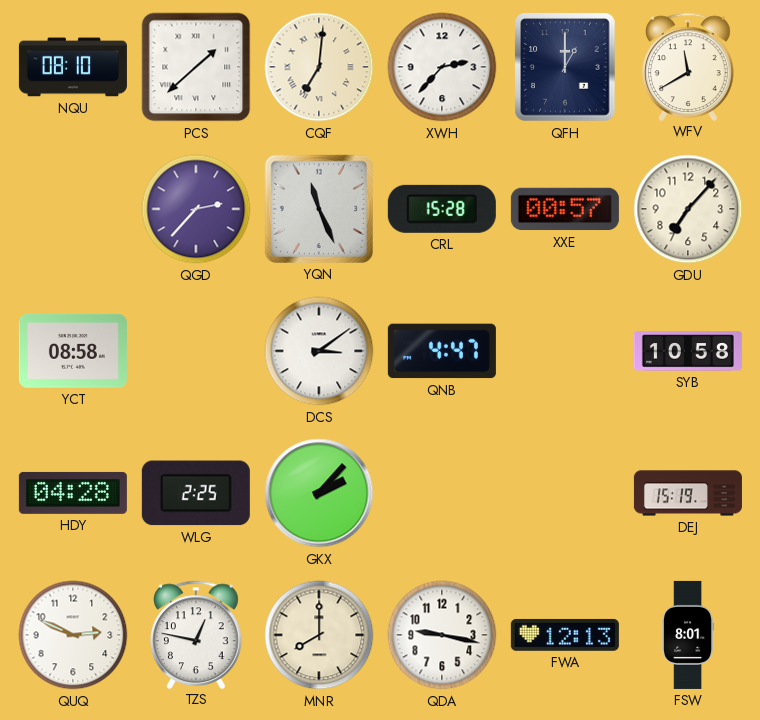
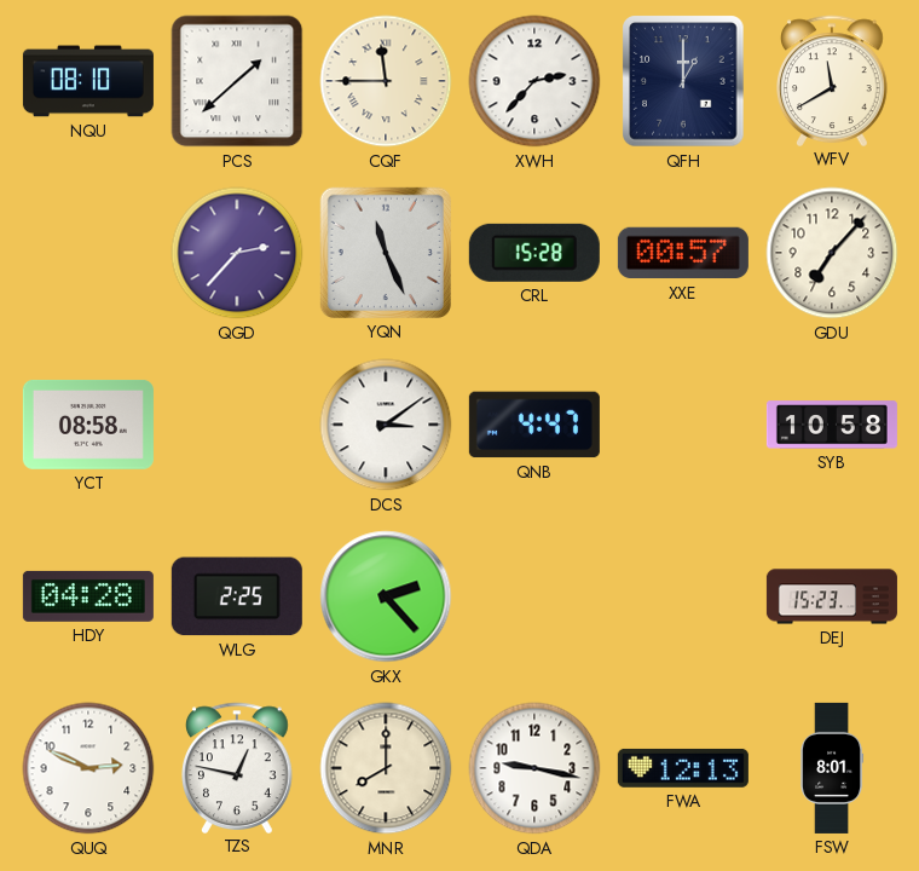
CQF: 7:01 -> 11:45 (386, 81)
GKX: 2:07 -> 2:23 (386, 596)
DEJ: 15:19 -> 15:23 (832, 596)
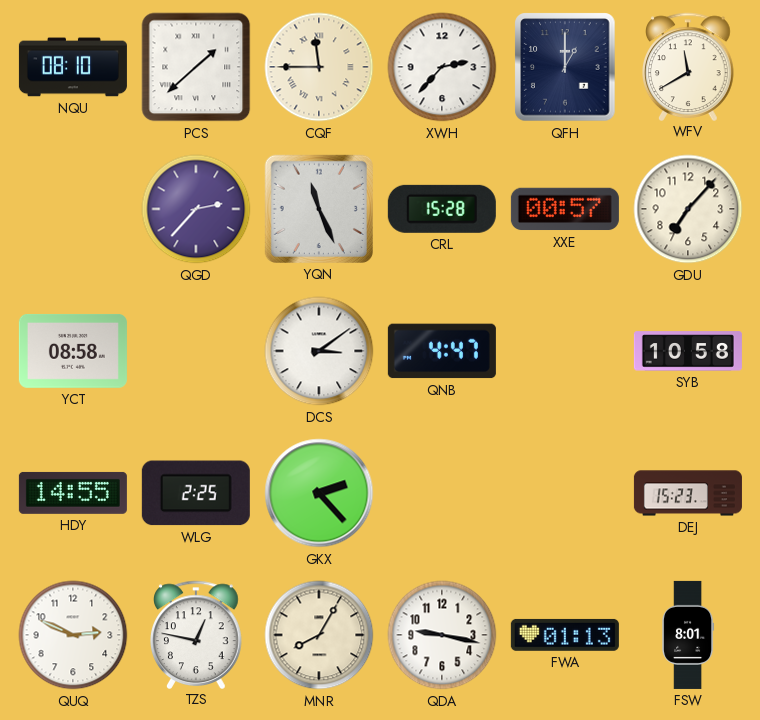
HDY: 04:28 -> 14:55 (73, 493)
MNR: 8:00 -> 8:05 (319, 635)
FWA: 12:13 -> 01:13 (565, 635)
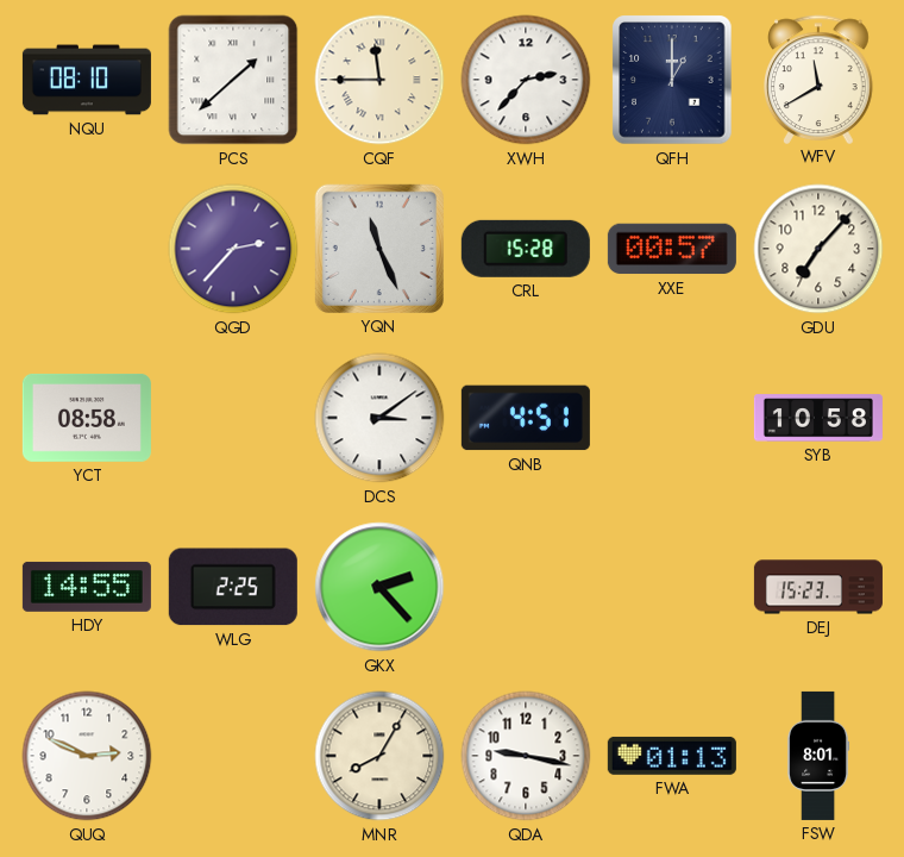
QNB: 4:47 -> 4:51 (526, 418)
TZS: 12:47 -> none (197, 634)
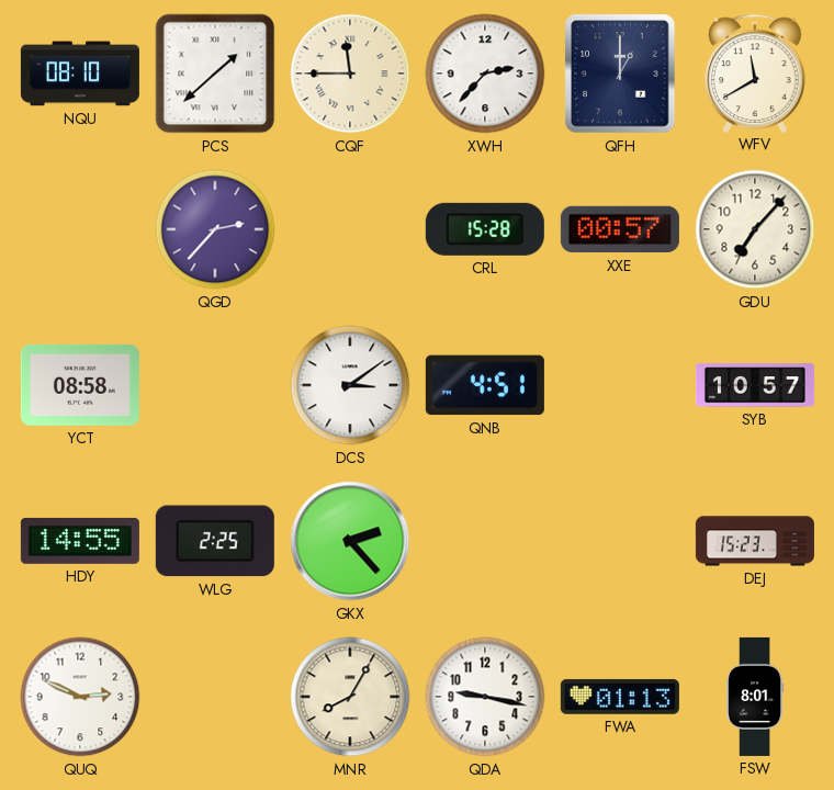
YQN: 11:26 -> none (379, 249)
SYB: 10:58 -> 10:57 (755, 385)
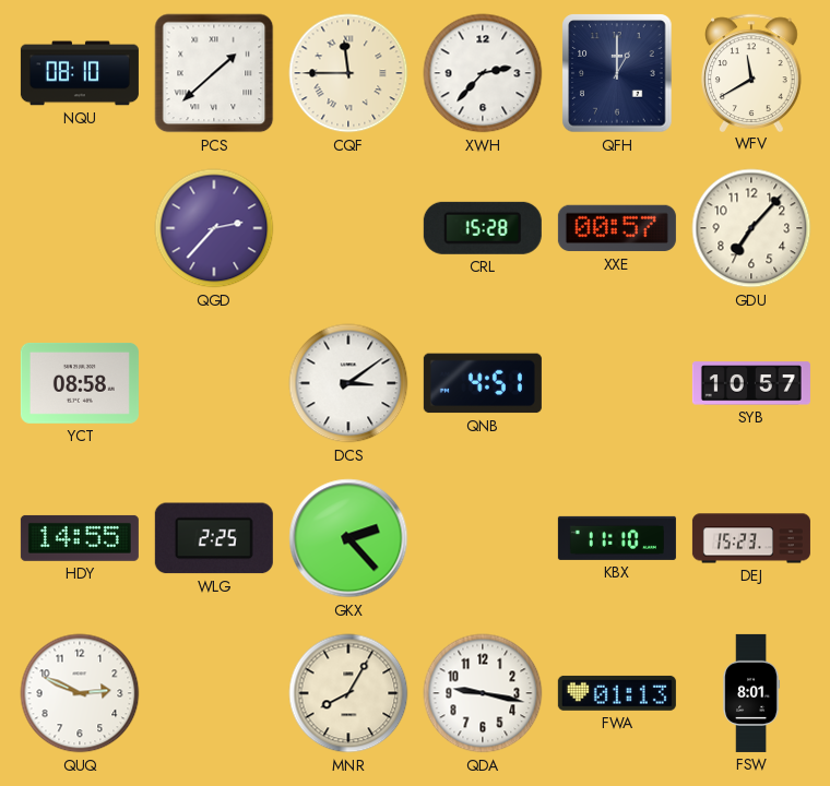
KBX: none -> 11:10 (617, 538)
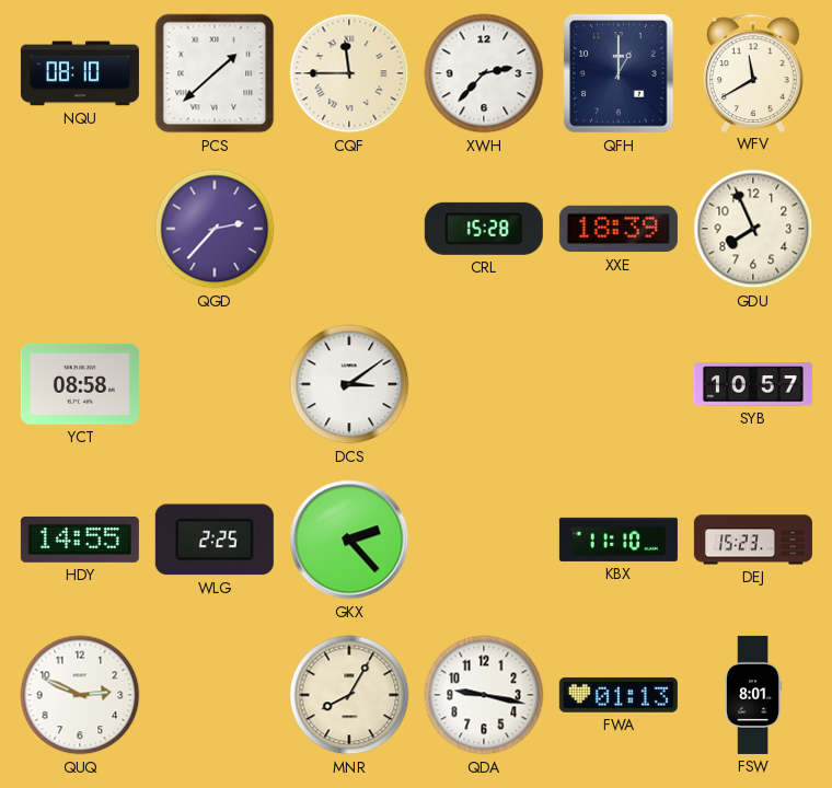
XXE: 00:57 -> 18:39 (619, 229)
GDU: 7:07 -> 7:56 (753, 229)
QNB: 4:51 -> none (483, 383)
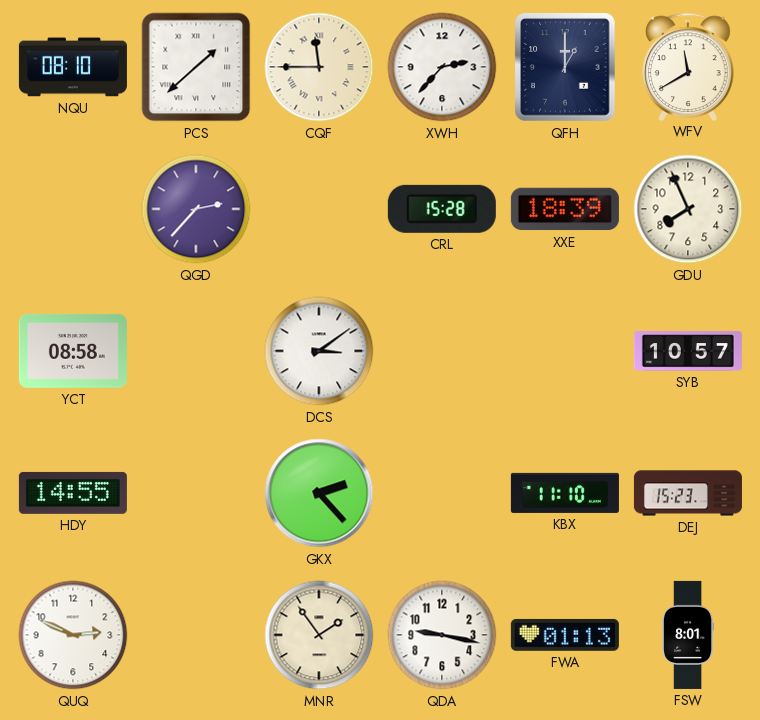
WLG: 2:25 -> none (215, 540)
MNR: 8:05 -> 1:54 (319, 635)
